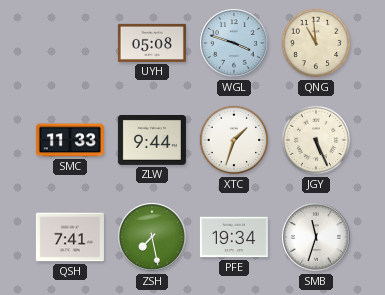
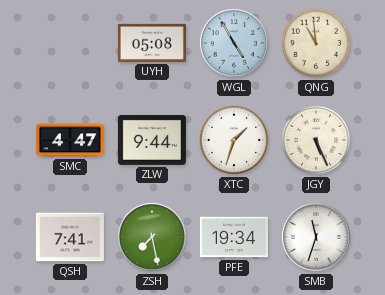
WGL: 3:48 -> 4:55 (234, 43)
SMC: 11:33 -> 4:47 (70, 140)
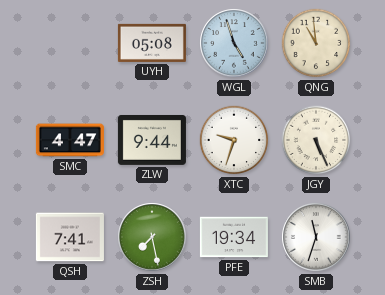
WGL: 4:55 -> 4:57 (234, 43)
XTC: 1:33 -> 9:33 (234, 140)
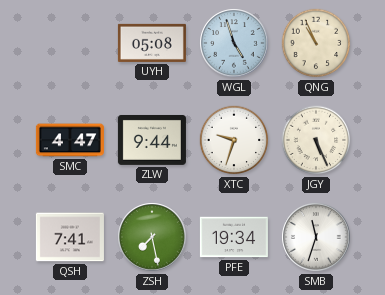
QNG: 10:59 -> 10:56 (316, 43)
